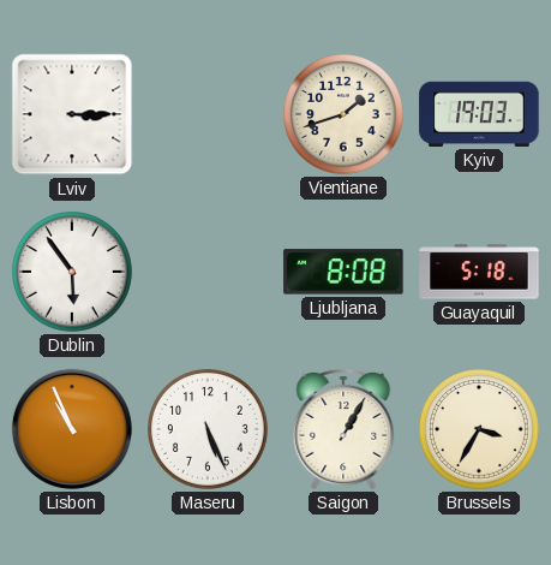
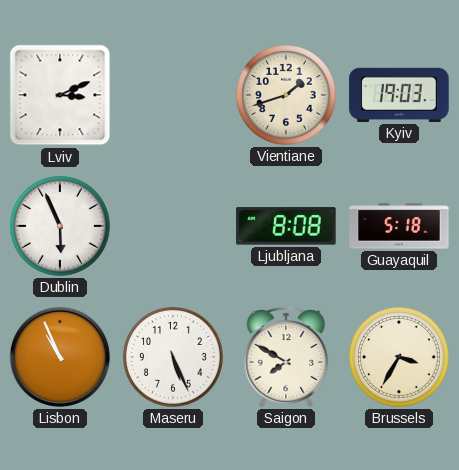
Lviv: 3:15 -> 3:11 (60, 95)
Dublin: 5:54 -> 5:56 (61, 227)
Saigon: 1:05 -> 7:50 (286, 357)
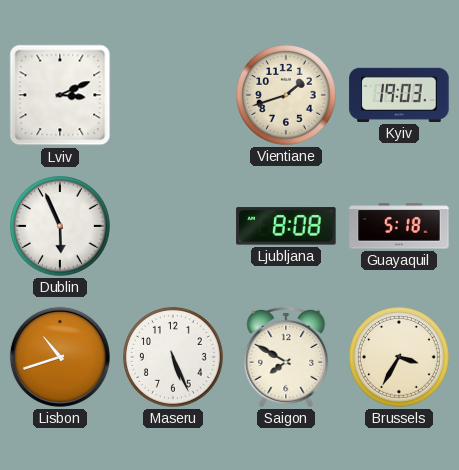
Lisbon: 10:56 -> 10:42 (60, 357)
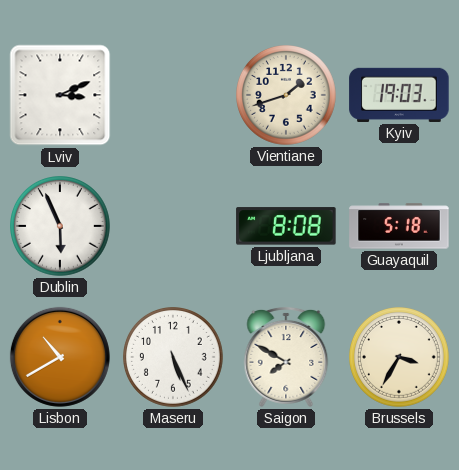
Lisbon: 10:42 -> 10:40 (60, 357)
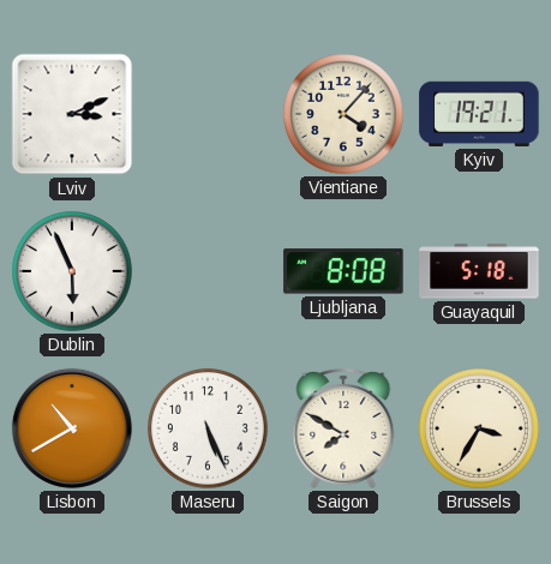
Vientiane: 1:42 -> 4:07 (345, 115)
Kyiv: 19:03 -> 19:21 (479, 114)
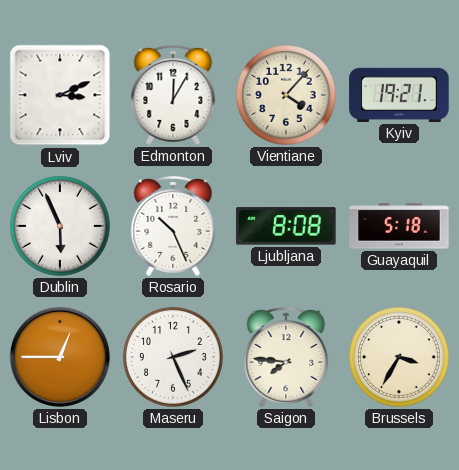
Edmonton: none -> 12:05 (173, 95)
Rosario: none -> 10:26 (173, 226)
Lisbon: 10:40 -> 12:45 (60, 357)
Maseru: 5:26 -> 2:26 (174, 358)
Saigon: 7:50 -> 7:46 (286, 357)
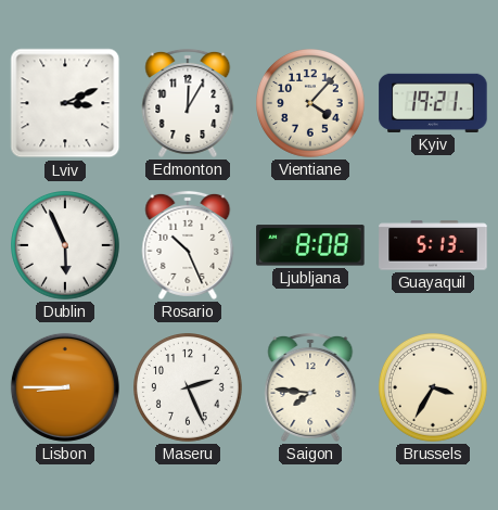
Guayaquil: 5:18 -> 5:13 (433, 245)
Lisbon: 12:45 -> 8:45 (65, 387)
